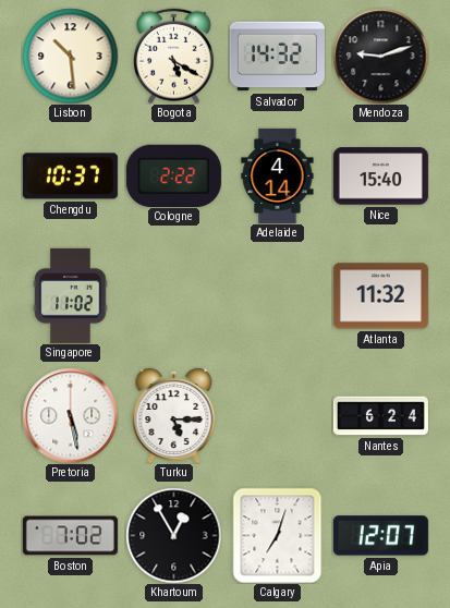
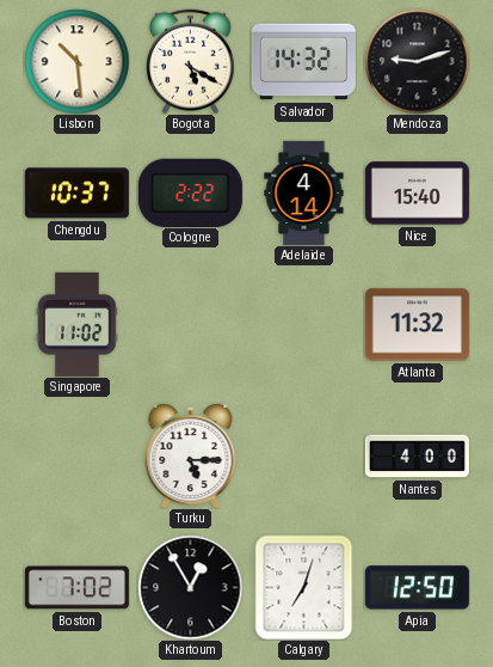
Pretoria: 5:28 -> none (70, 415)
Nantes: 6:24 -> 4:00 (417, 457)
Apia: 12:07 -> 12:50 (417, 588)
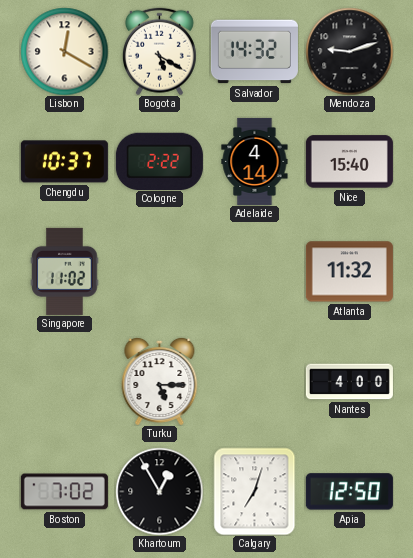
Lisbon: 10:29 -> 12:20 (64, 51)
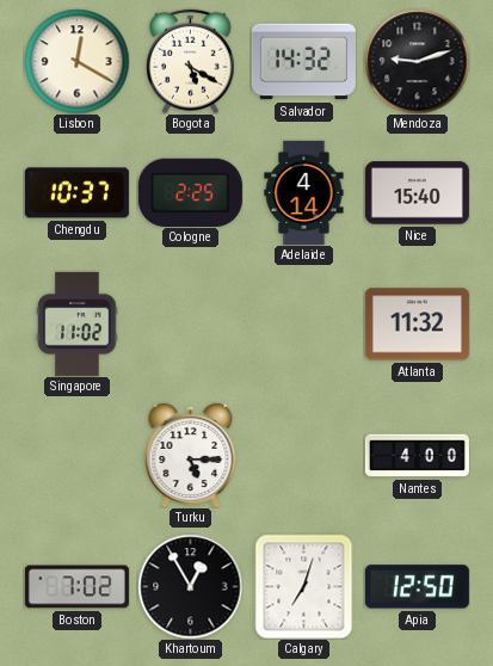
Cologne: 2:22 -> 2:25 (190, 192)
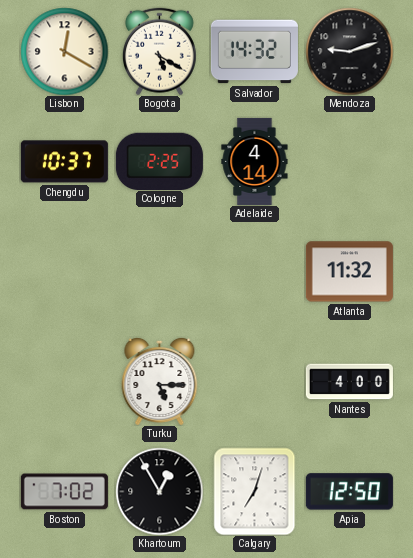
Nice: 15:40 -> none (417, 193)
Singapore: 11:02 -> none (78, 323)
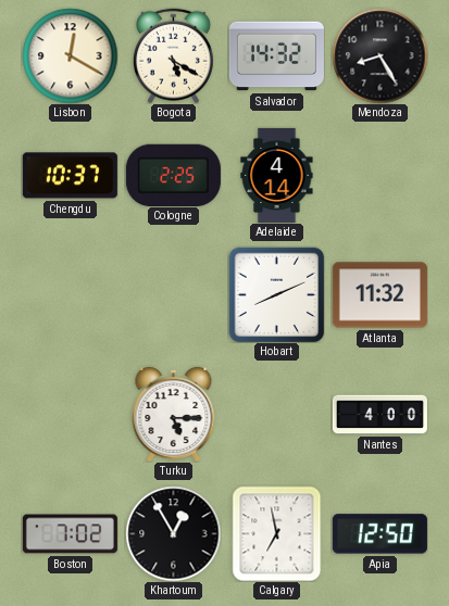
Mendoza: 9:12 -> 8:25 (379, 55)
Hobart: none -> 8:11 (276, 294)
Calgary: 7:03 -> 6:58 (277, 533)
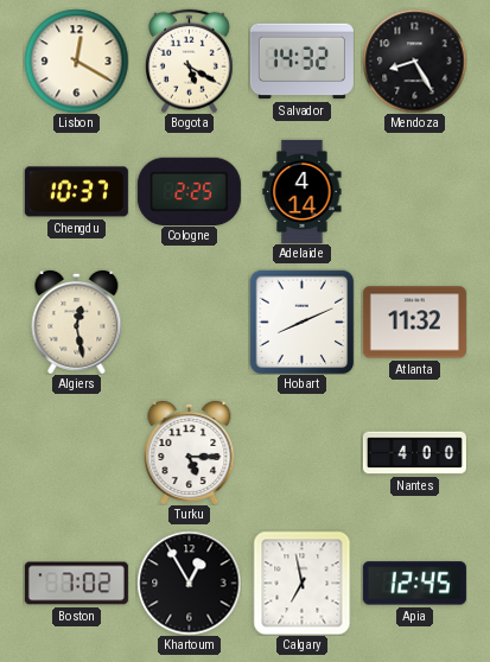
Algiers: none -> 12:28 (77, 322)
Apia: 12:50 -> 12:45 (414, 584)
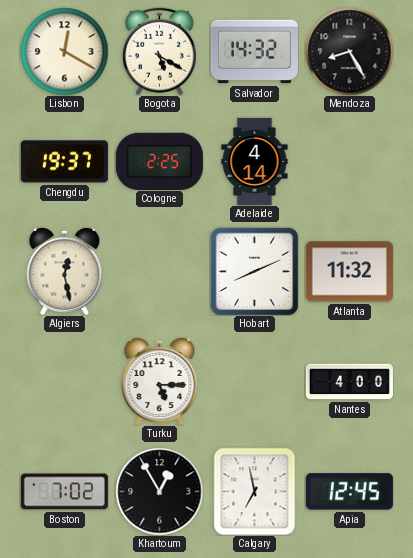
Chengdu: 10:37 -> 19:37 (64, 162)
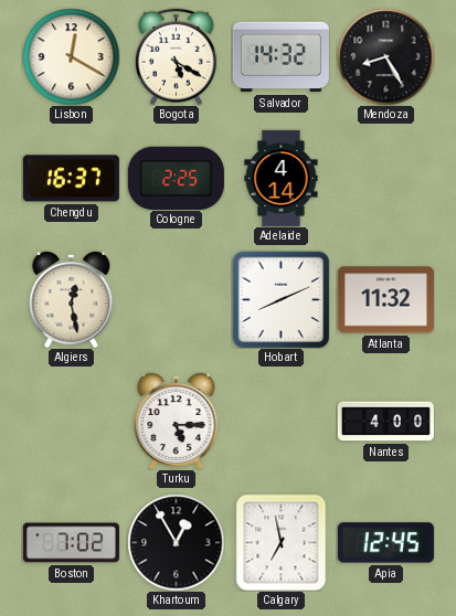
Chengdu: 19:37 -> 16:37 (71, 179)
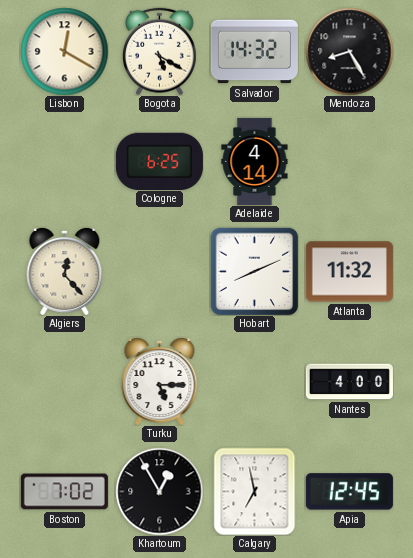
Chengdu: 16:37 -> none (71, 179)
Cologne: 2:25 -> 6:25 (159, 161)
Algiers: 12:28 -> 12:23 (65, 271)
